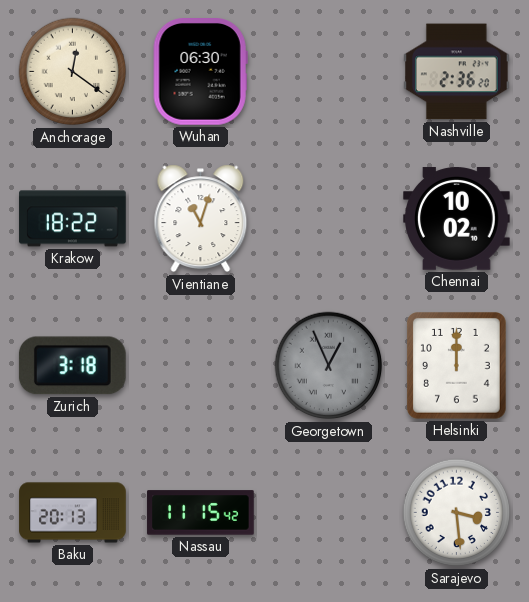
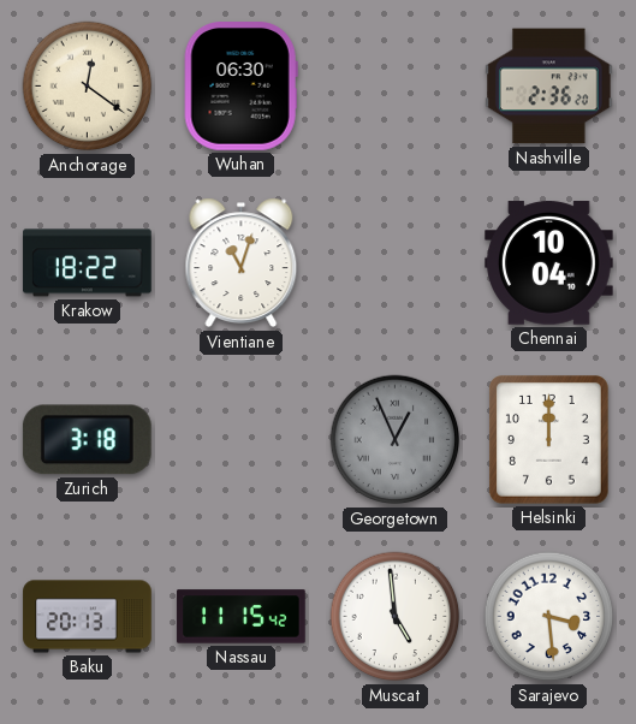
Chennai: 10:02 -> 10:04 (549, 263)
Muscat: none -> 4:59 (396, 617)
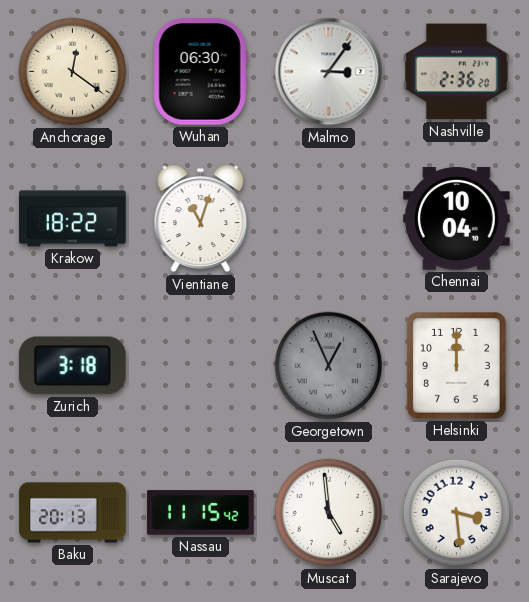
Malmo: none -> 3:06 (329, 72)
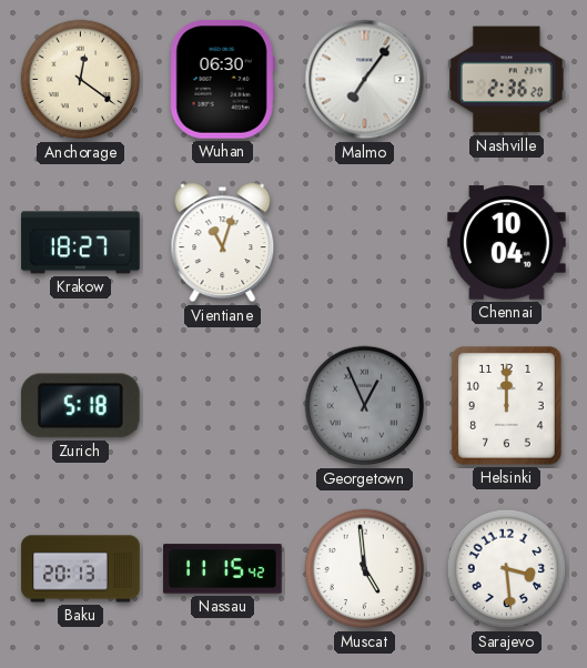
Malmo: 3:06 -> 7:06 (365, 80)
Krakow: 18:22 -> 18:27 (81, 243)
Zurich: 3:18 -> 5:18 (80, 406)
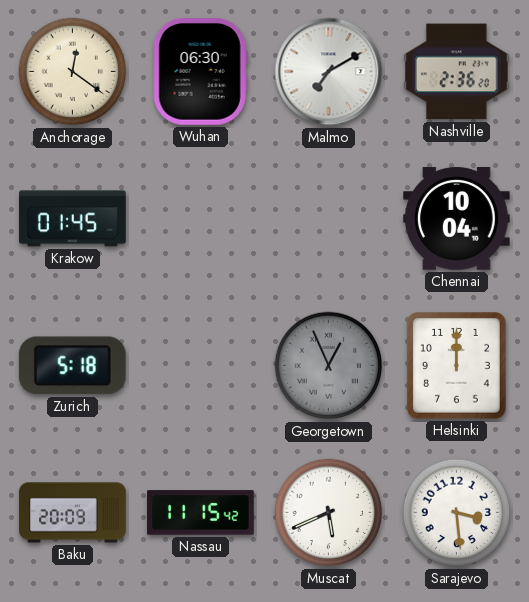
Malmo: 7:06 -> 7:10 (329, 72)
Krakow: 18:27 -> 01:45 (73, 219)
Vientiane: 11:03 -> none (223, 243)
Baku: 20:13 -> 20:09 (73, 513)
Muscat: 4:59 -> 5:41 (329, 513)
